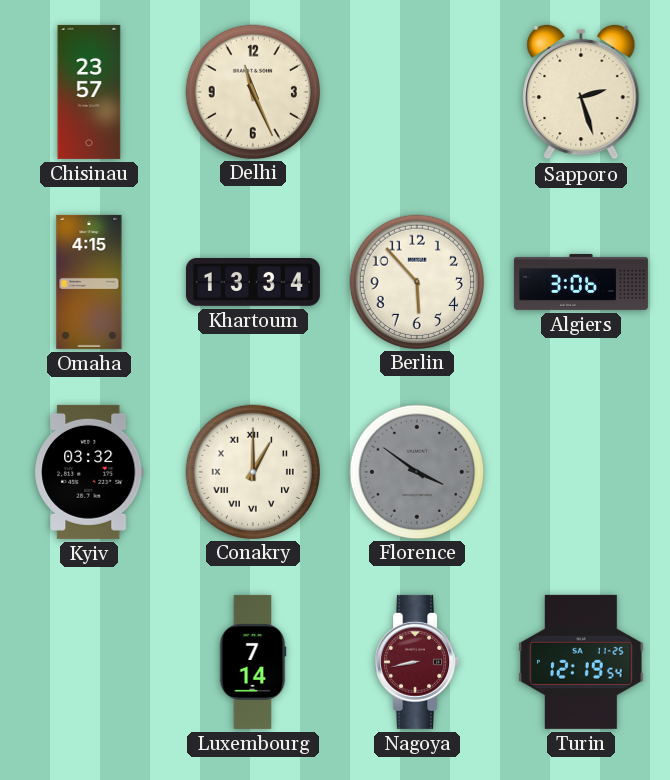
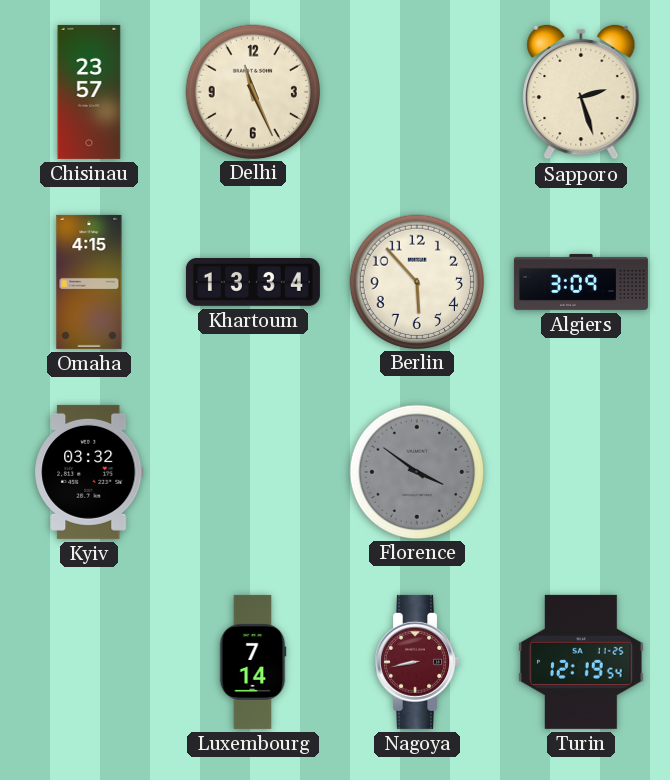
Algiers: 3:06 -> 3:09 (581, 282)
Conakry: 1:00 -> none (252, 471)
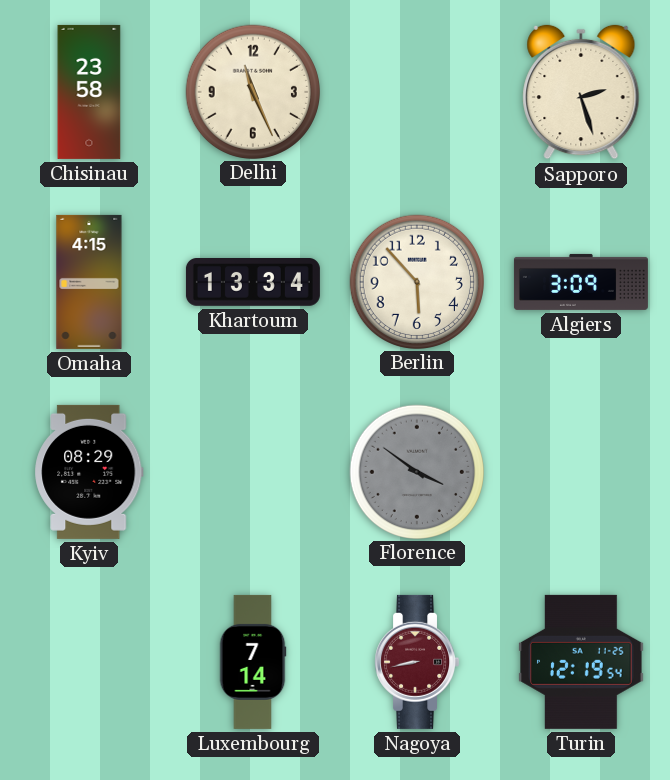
Chisinau: 23:57 -> 23:58 (89, 92)
Kyiv: 03:32 -> 08:29 (89, 472)
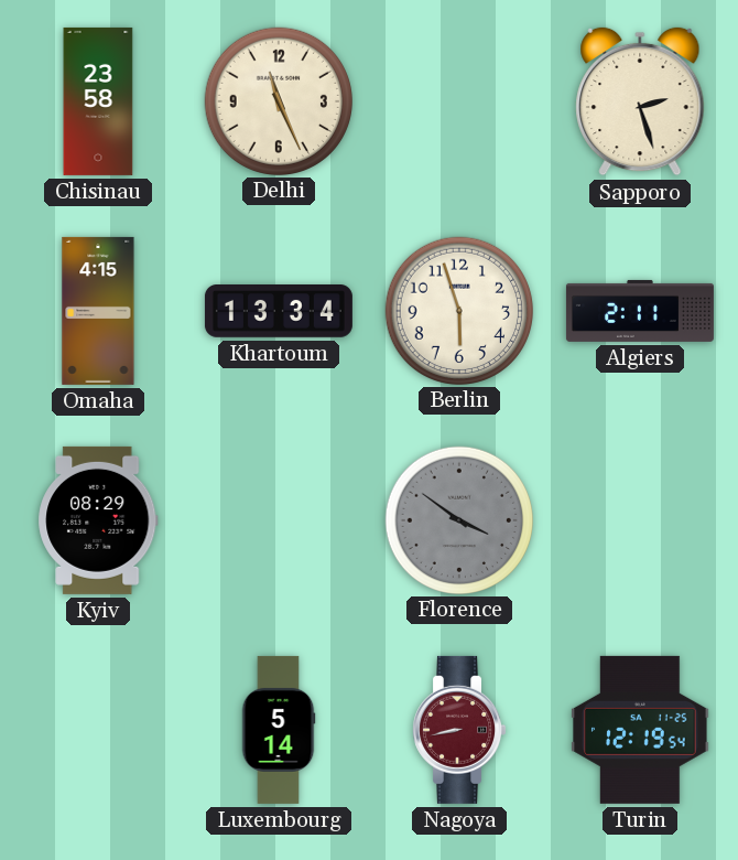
Berlin: 5:53 -> 5:57 (458, 310)
Algiers: 3:09 -> 2:11 (640, 311)
Luxembourg: 7:14 -> 5:14 (279, 730)
